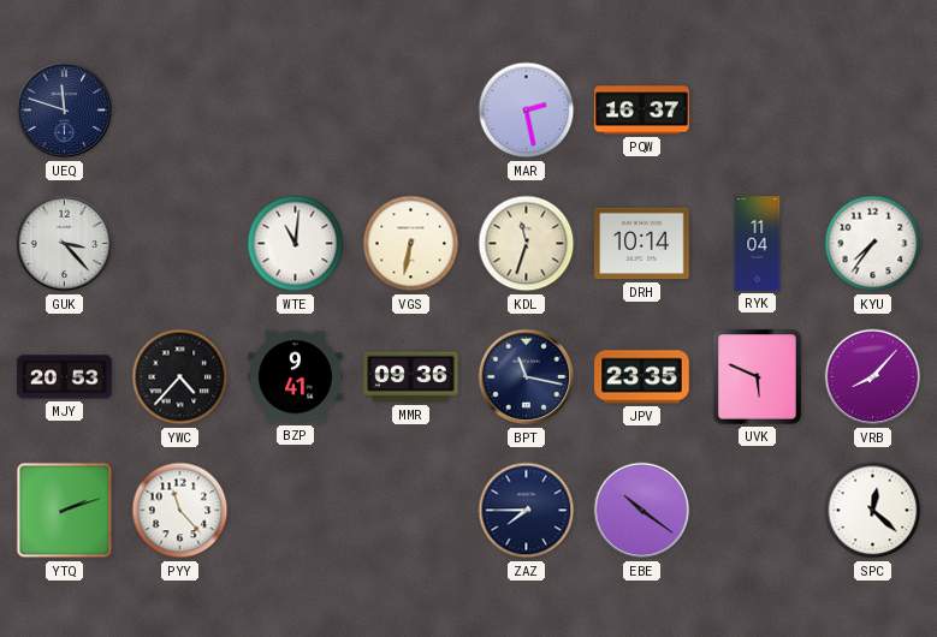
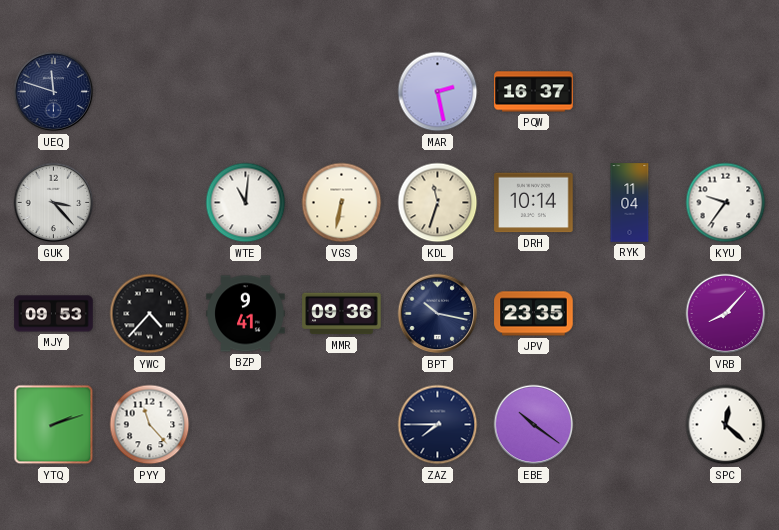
KYU: 7:36 -> 9:36 (726, 203)
MJY: 20:53 -> 09:53 (54, 314)
BPT: 11:17 -> 10:17 (438, 314)
UVK: 5:49 -> none (758, 377)
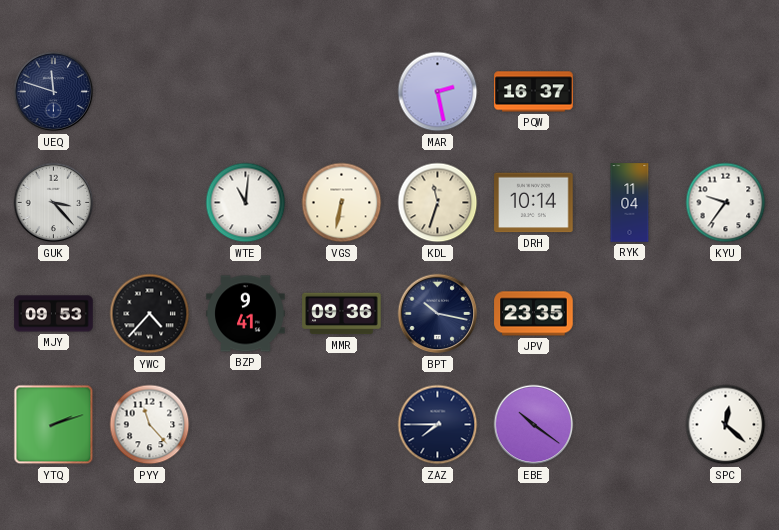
VRB: 8:07 -> none (726, 314)
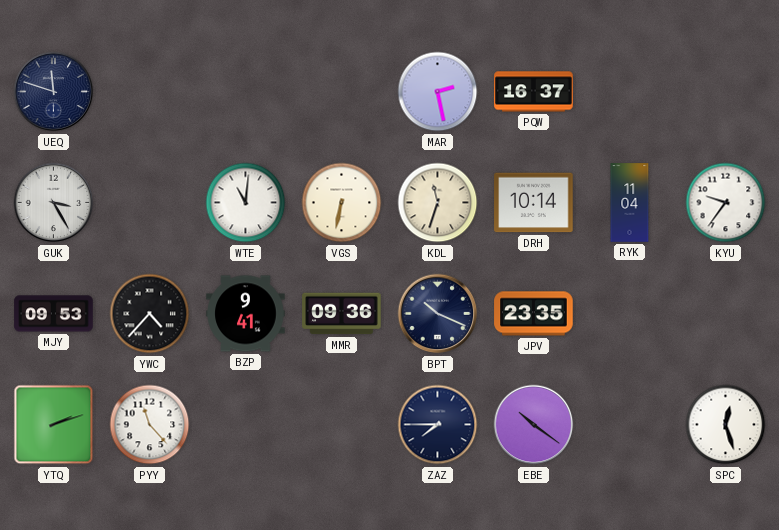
GUK: 3:23 -> 3:25 (54, 203)
BPT: 10:17 -> 10:19 (438, 314)
SPC: 12:22 -> 12:27 (726, 425)
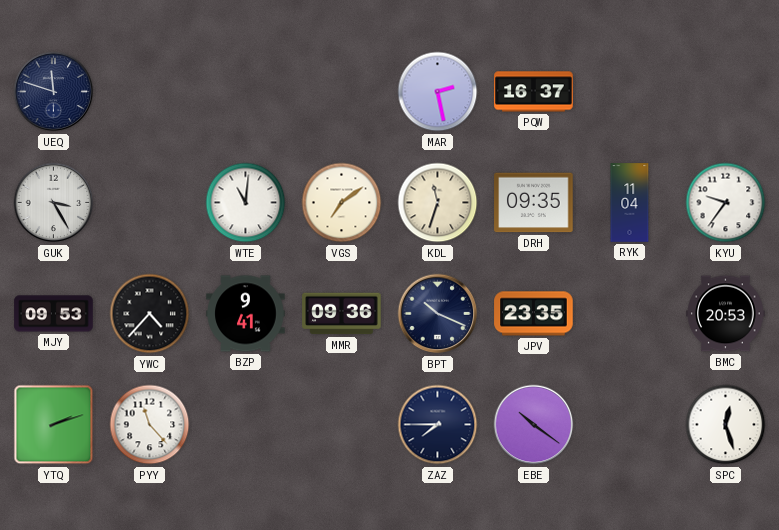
VGS: 6:32 -> 7:09 (342, 203)
DRH: 10:14 -> 09:35 (534, 203)
BMC: none -> 20:53 (726, 314)
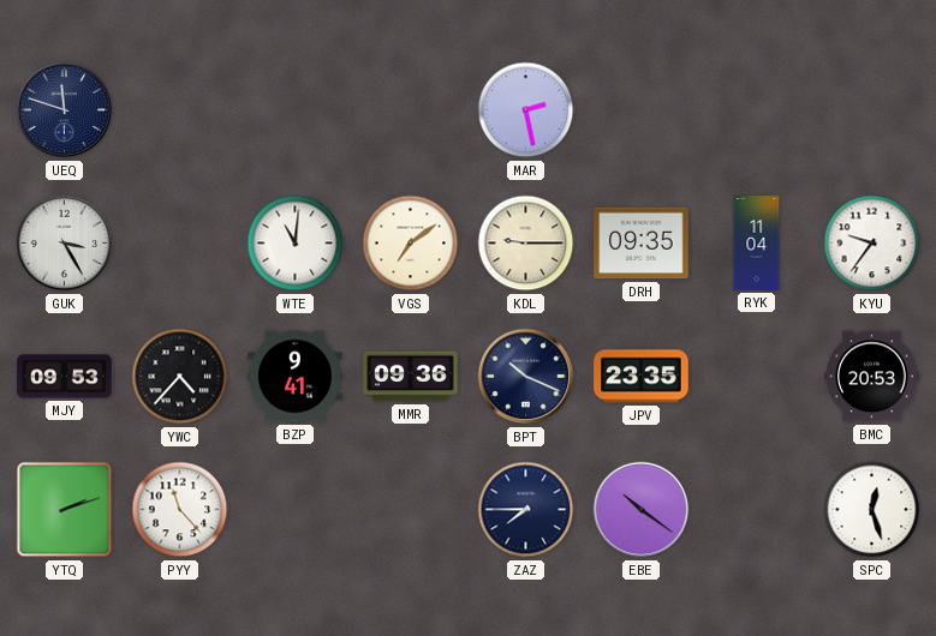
PQW: 16:37 -> none (534, 92)
KDL: 11:33 -> 9:15 (526, 244)
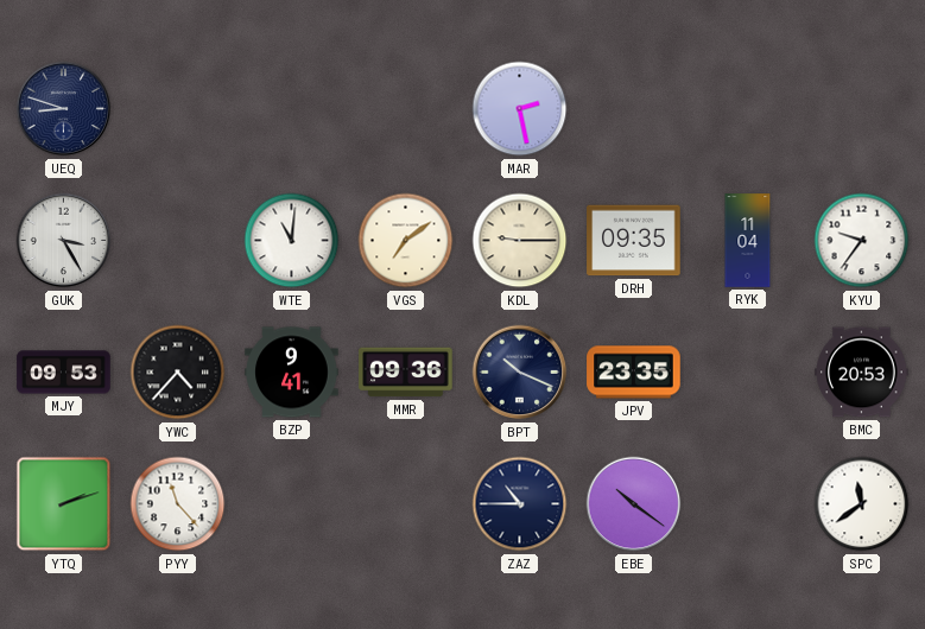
UEQ: 11:48 -> 8:48 (64, 109)
ZAZ: 7:45 -> 10:45 (520, 504)
SPC: 12:27 -> 11:39 (862, 504)
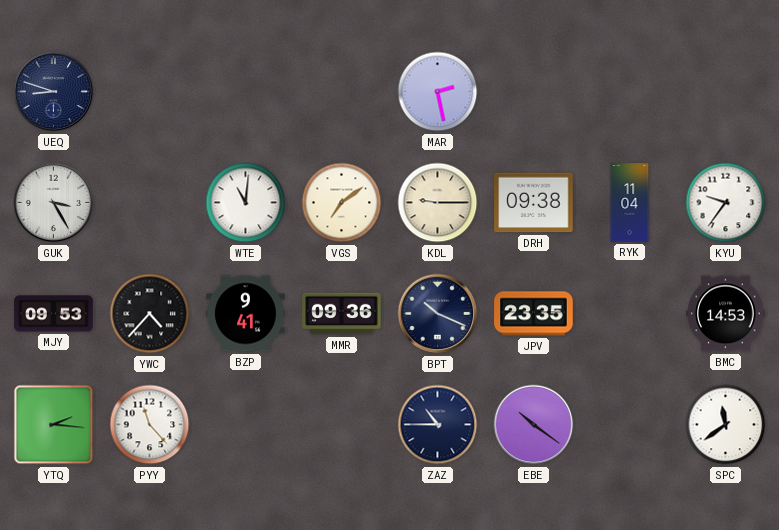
DRH: 09:35 -> 09:38 (534, 203)
BMC: 20:53 -> 14:53 (726, 314)
YTQ: 2:12 -> 2:16 (54, 425)
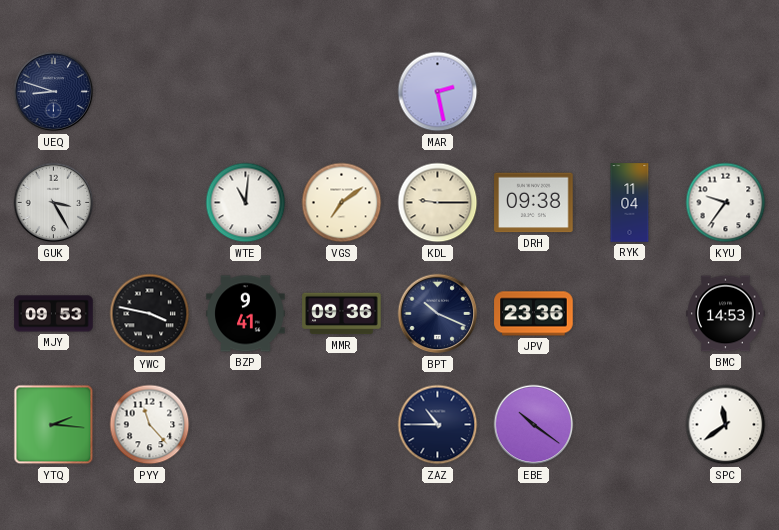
YWC: 4:37 -> 3:47 (150, 314)
JPV: 23:35 -> 23:36 (534, 314)
